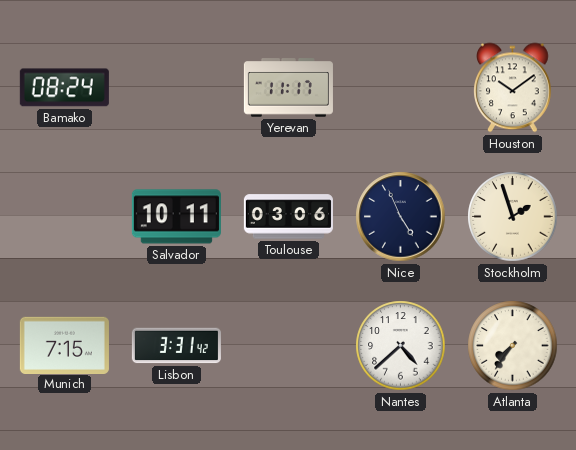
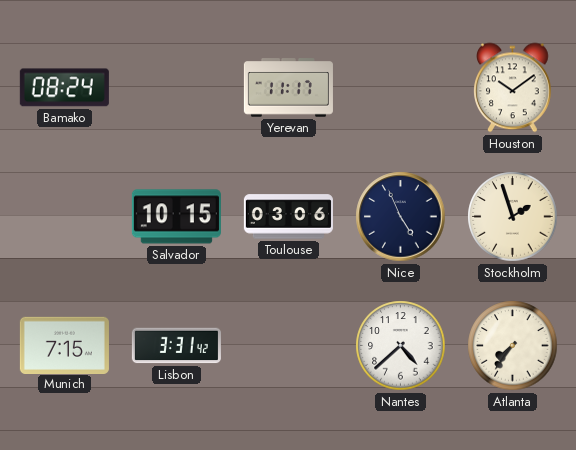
Salvador: 10:11 -> 10:15 (176, 217)
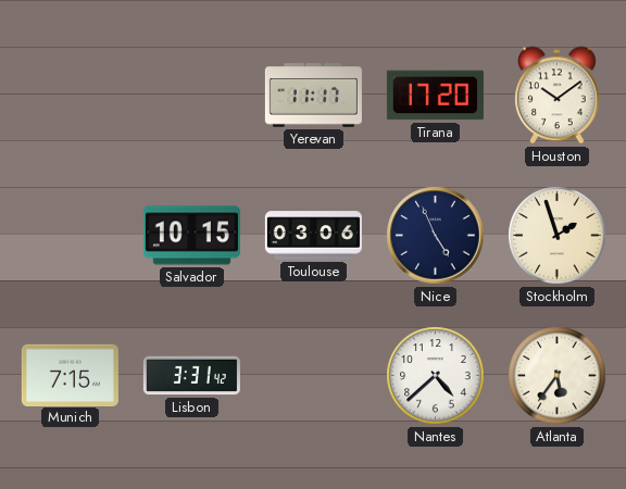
Bamako: 08:24 -> none (64, 88)
Tirana: none -> 17:20 (435, 96)
Atlanta: 7:36 -> 5:36 (558, 376)
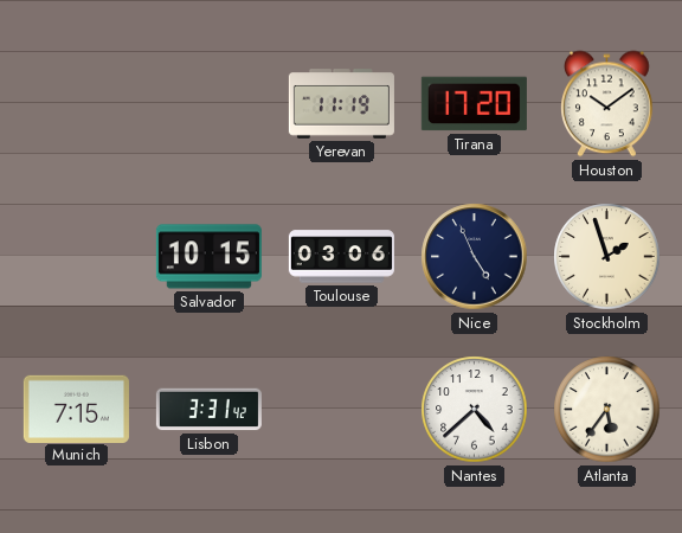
Yerevan: 11:17 -> 11:19 (341, 104)
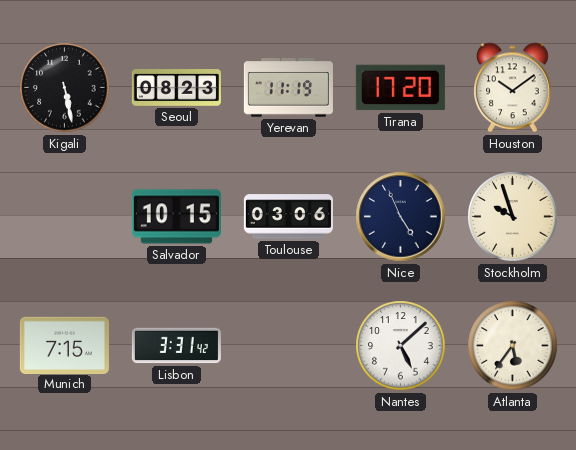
Kigali: none -> 5:28 (65, 88)
Seoul: none -> 08:23 (176, 88)
Stockholm: 1:57 -> 9:57 (513, 217)
Nantes: 4:38 -> 5:08 (401, 346)
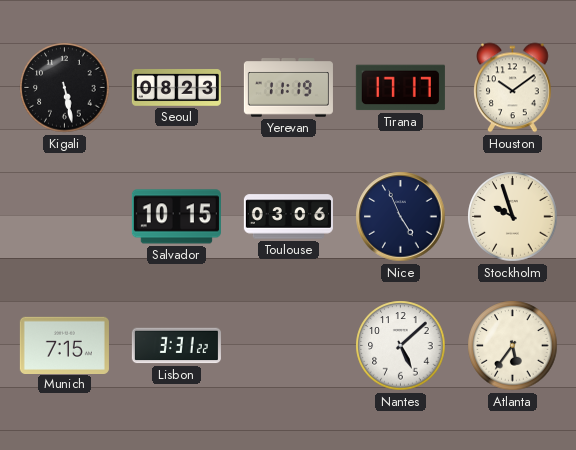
Tirana: 17:20 -> 17:17 (400, 88)
Lisbon: 3:31:42 -> 3:31:22 (176, 346)
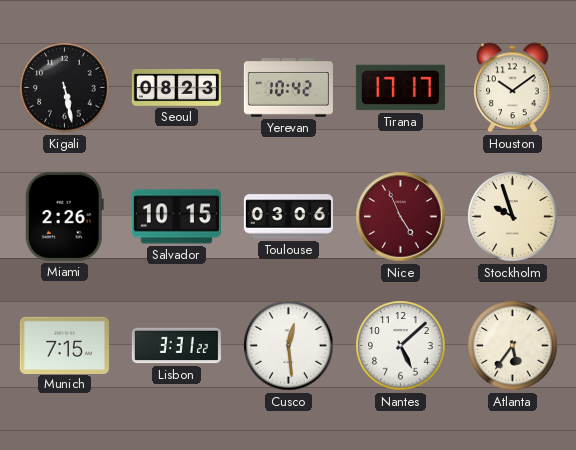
Yerevan: 11:19 -> 10:42 (288, 88)
Miami: none -> 2:26 (64, 216)
Nice dial: navy -> burgundy (401, 217)
Cusco: none -> 12:29 (289, 346)
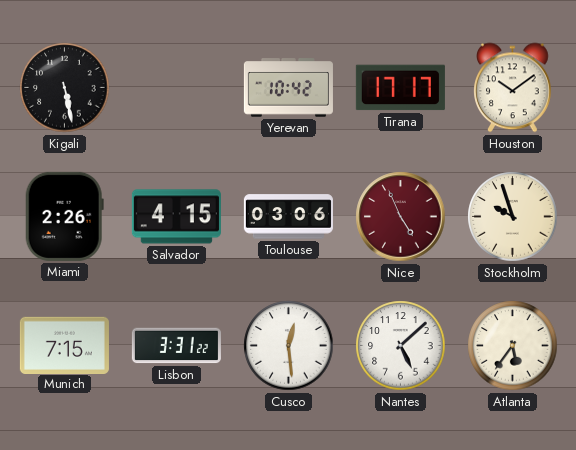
Seoul: 08:23 -> none (176, 88)
Salvador: 10:15 -> 4:15 (176, 217)
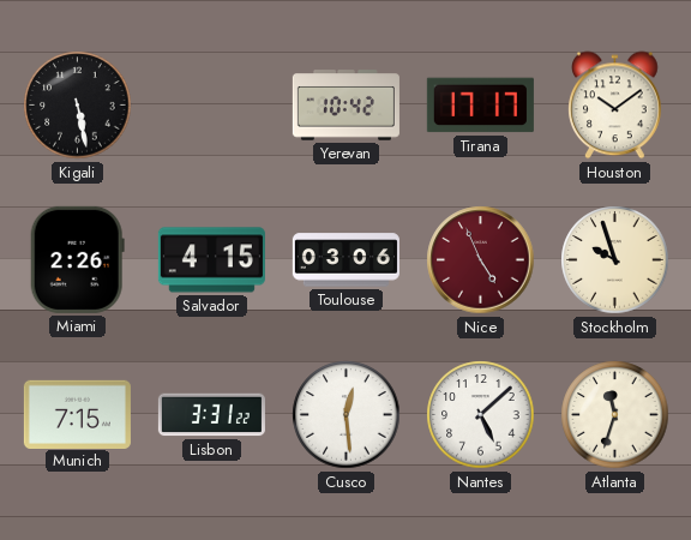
Atlanta: 5:36 -> 11:33 (615, 415)
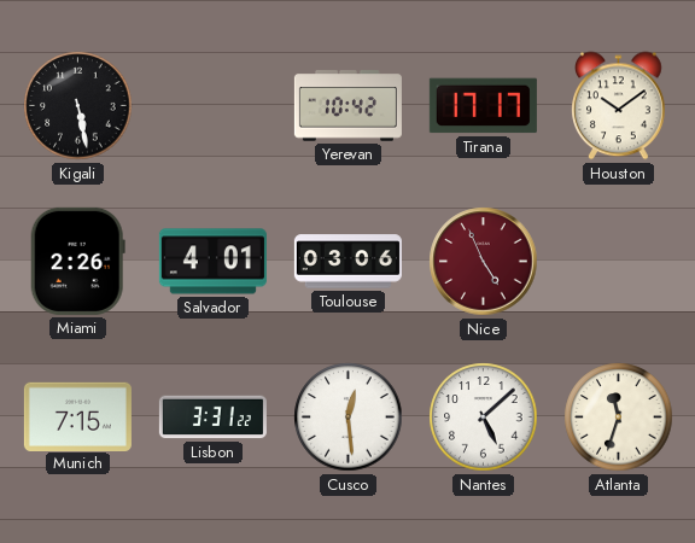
Salvador: 4:15 -> 4:01 (212, 262)
Stockholm: 9:57 -> none (615, 260)
